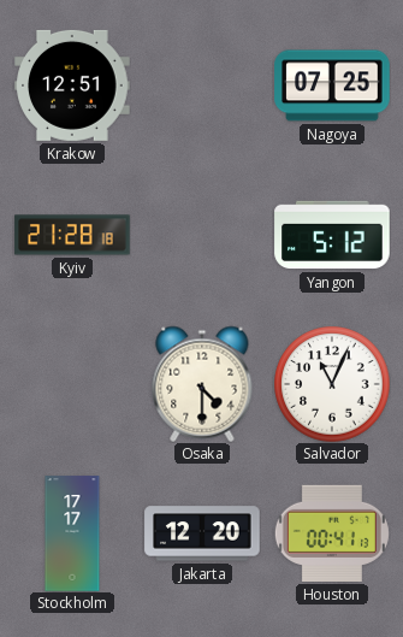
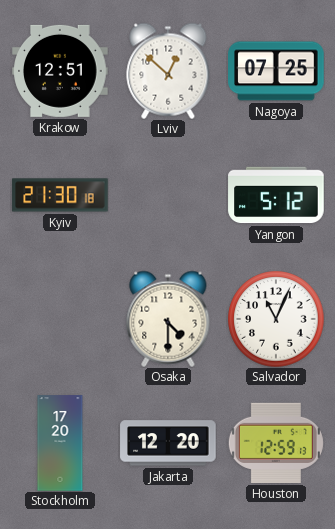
Lviv: none -> 12:52 (168, 71)
Kyiv: 21:28 -> 21:30 (60, 195)
Stockholm: 17:17 -> 17:20 (60, 443)
Houston: 00:41 -> 12:59 (276, 443)
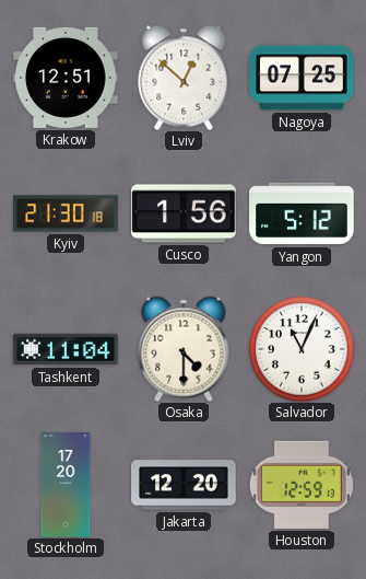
Cusco: none -> 1:56 (184, 213)
Tashkent: none -> 11:04 (66, 349)
